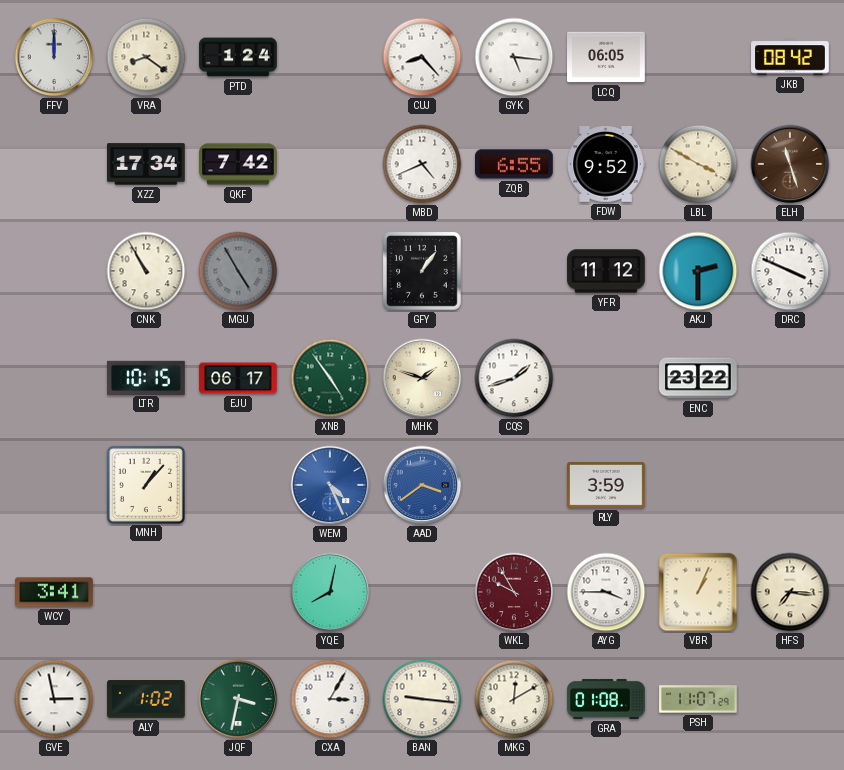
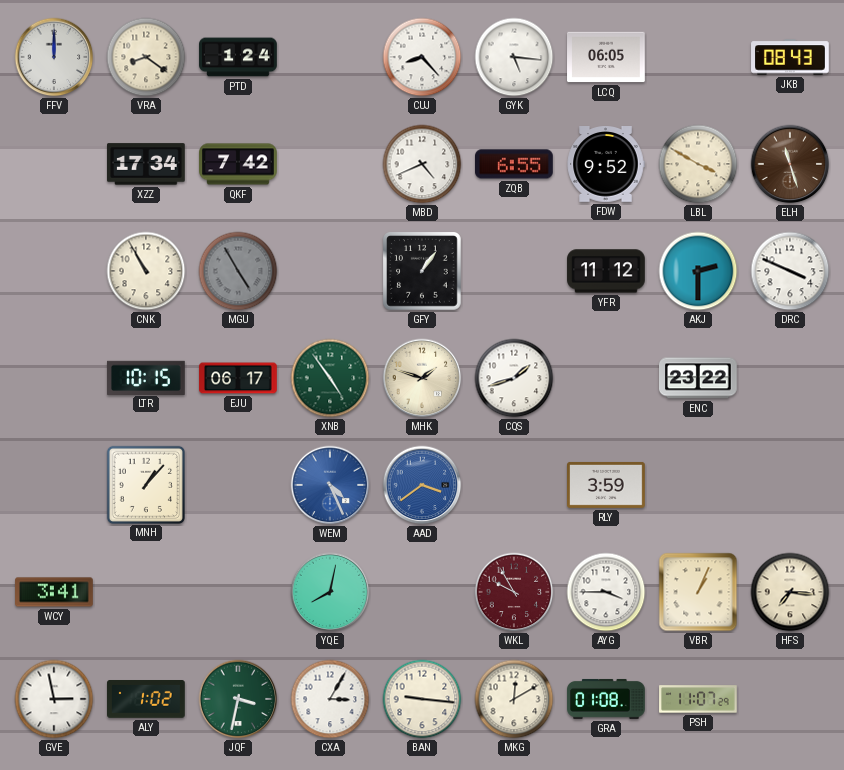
JKB: 08:42 -> 08:43 (790, 57)
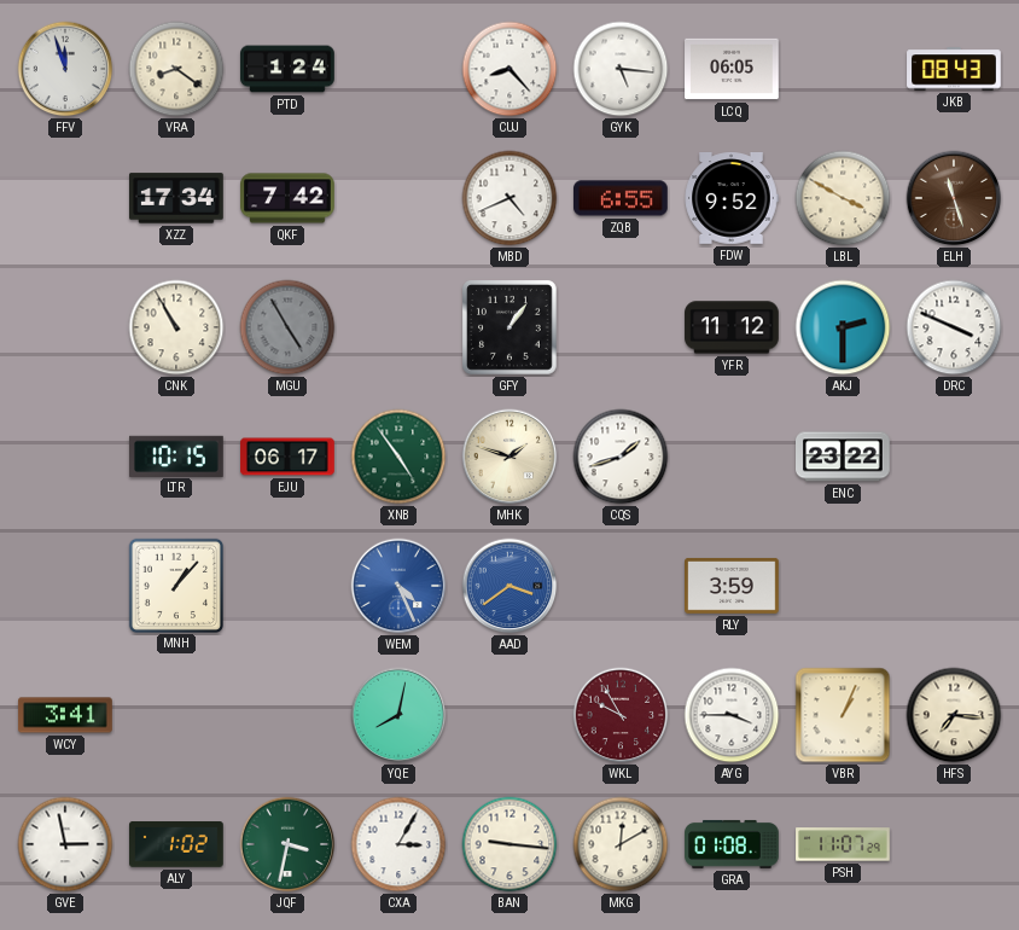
FFV: 12:00 -> 11:57 (65, 69)
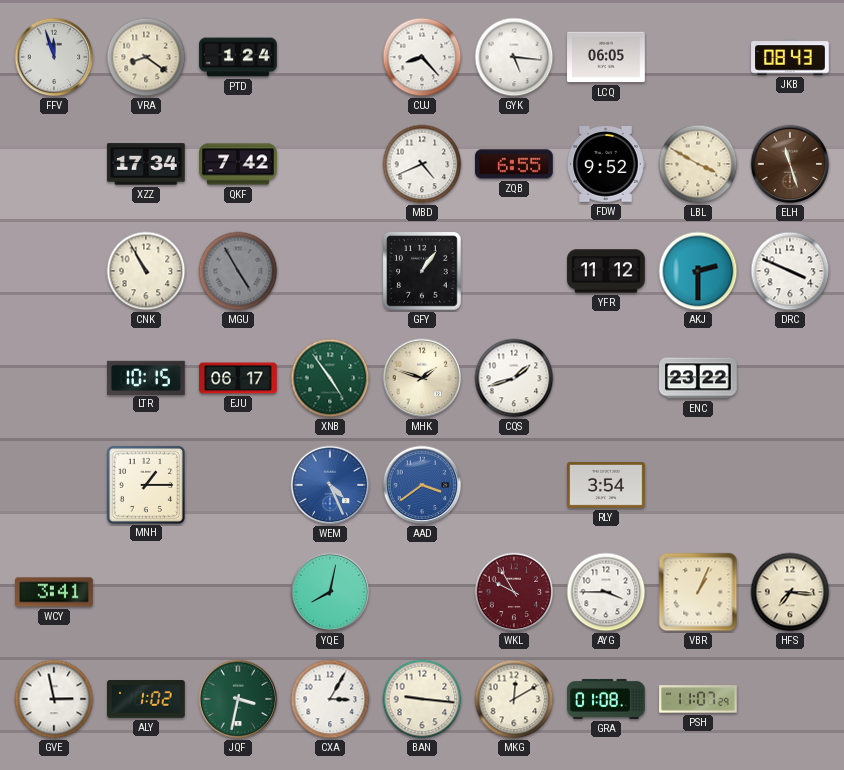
MNH: 1:07 -> 1:15 (145, 484)
RLY: 3:59 -> 3:54 (607, 485)
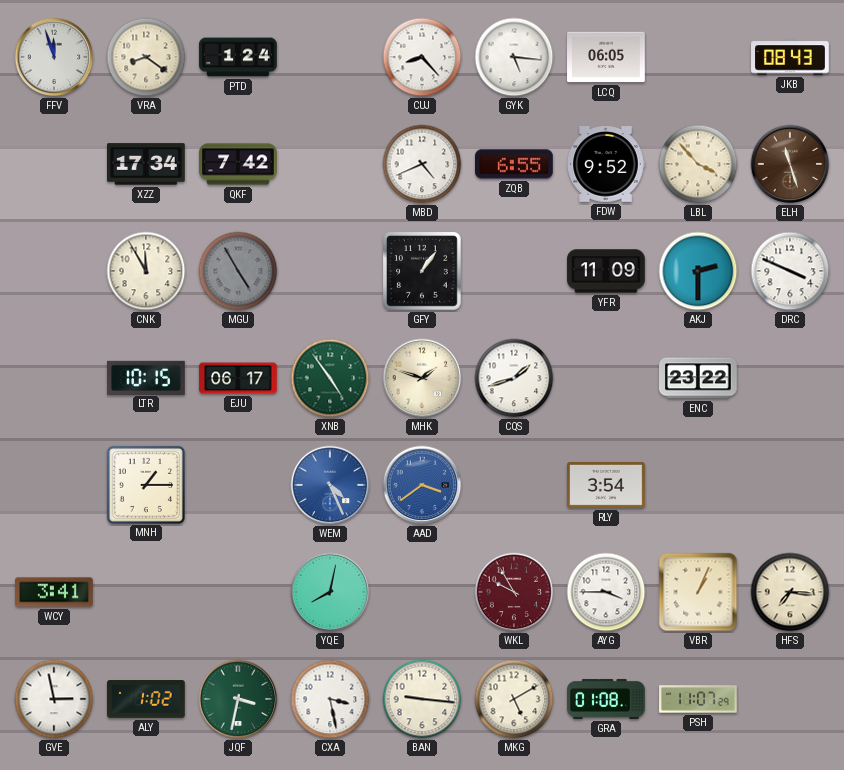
LBL: 3:50 -> 3:53 (698, 164)
CNK: 10:55 -> 11:55 (146, 271)
YFR: 11:12 -> 11:09 (606, 271)
CXA: 3:05 -> 3:28 (330, 699)
MKG: 12:10 -> 5:10 (514, 699)
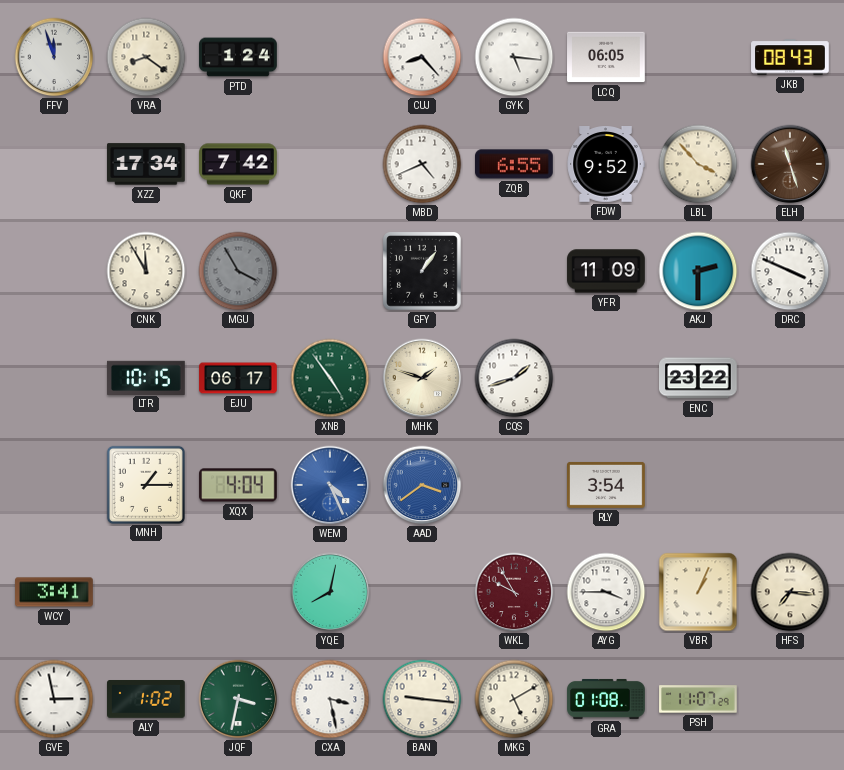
MGU: 4:55 -> 3:55 (238, 271)
XQX: none -> 4:04 (238, 485)
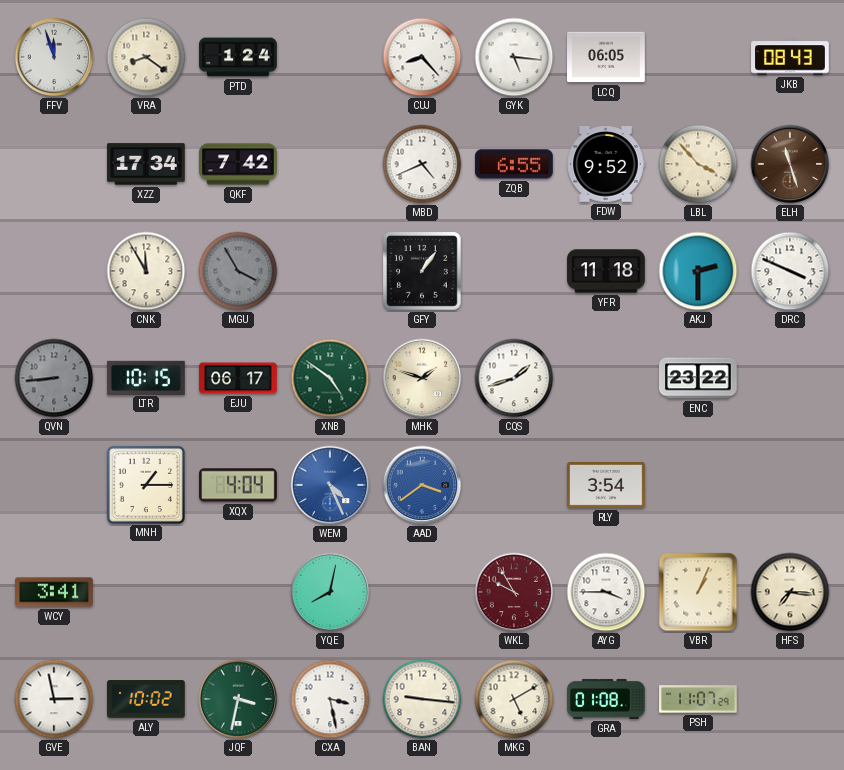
YFR: 11:09 -> 11:18 (606, 271)
QVN: none -> 8:44 (54, 378)
XNB: 4:54 -> 4:51 (330, 378)
ALY: 1:02 -> 10:02 (147, 700)
